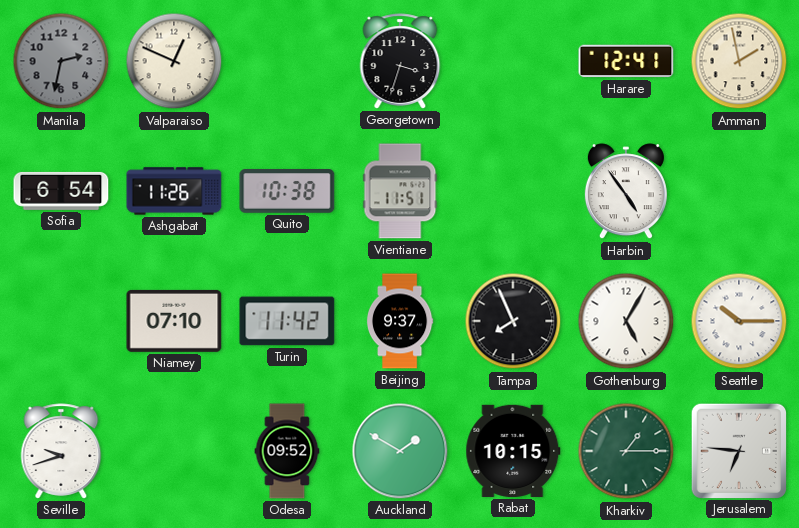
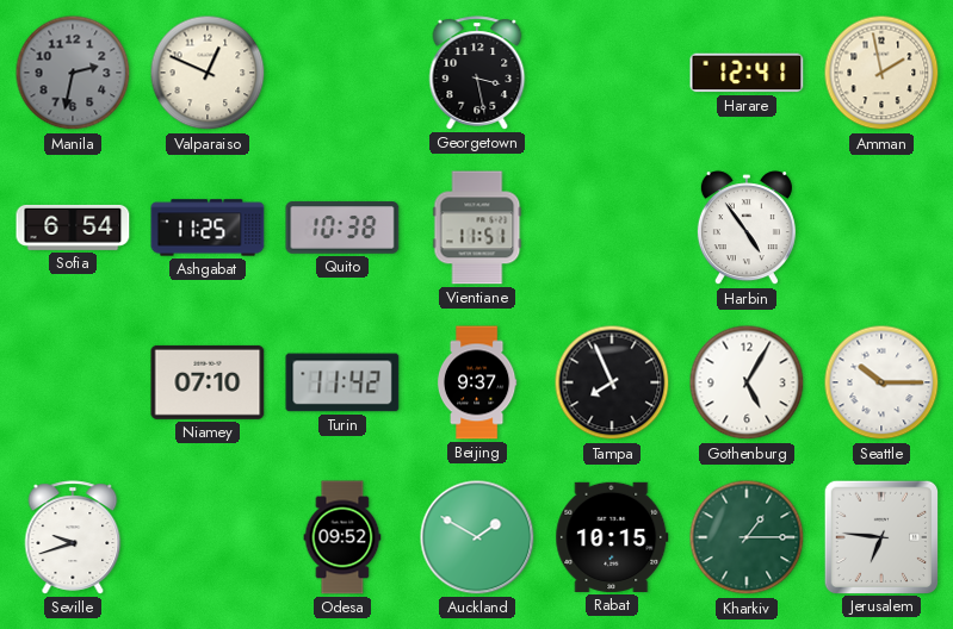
Georgetown: 3:33 -> 3:28 (477, 73)
Ashgabat: 11:26 -> 11:25 (208, 228)
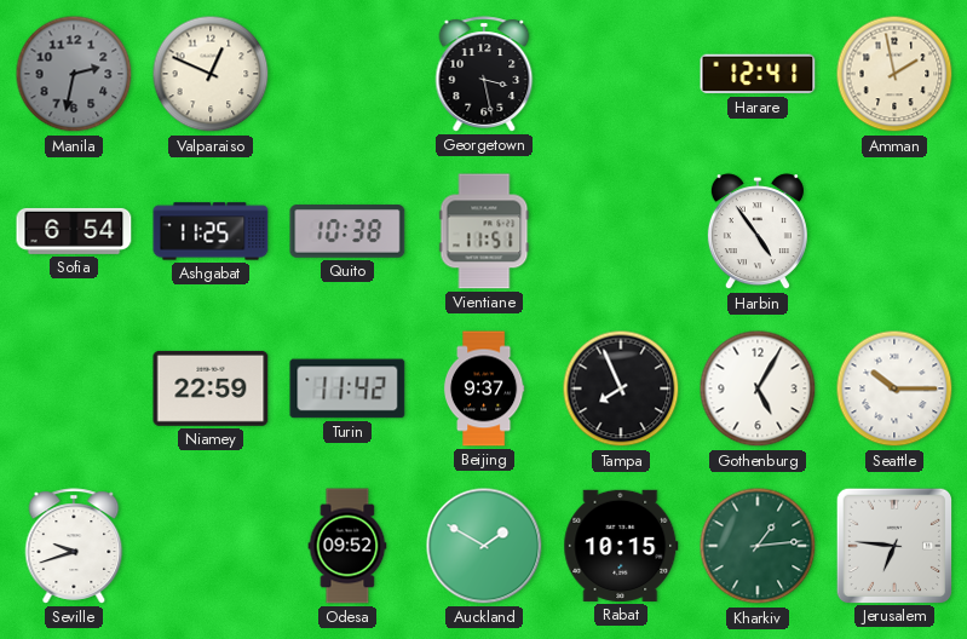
Niamey: 07:10 -> 22:59 (211, 388)
Kharkiv: 1:15 -> 1:14 (758, 546)
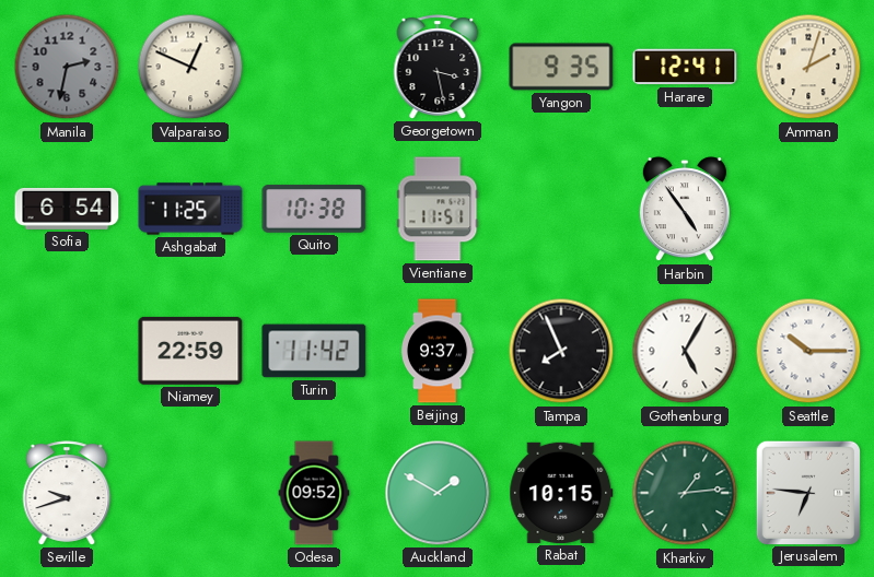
Yangon: none -> 9:35 (561, 67)
Amman: 1:58 -> 2:03 (808, 67)
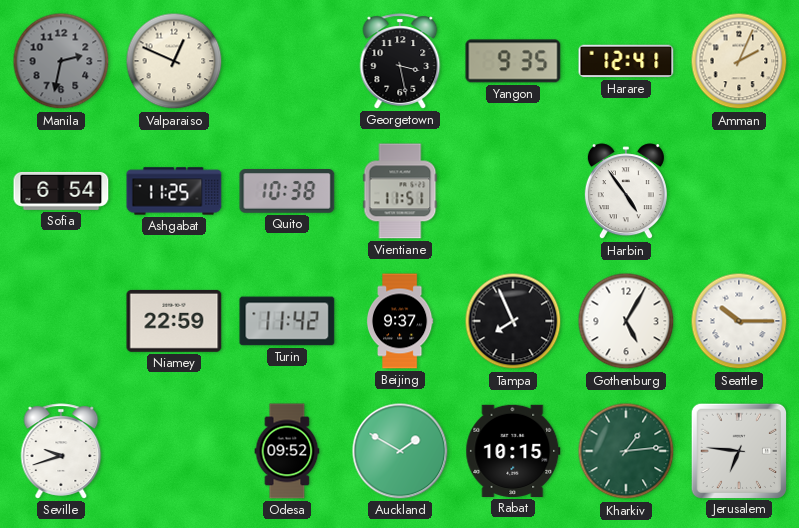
Amman: 2:03 -> 2:04 (739, 61)
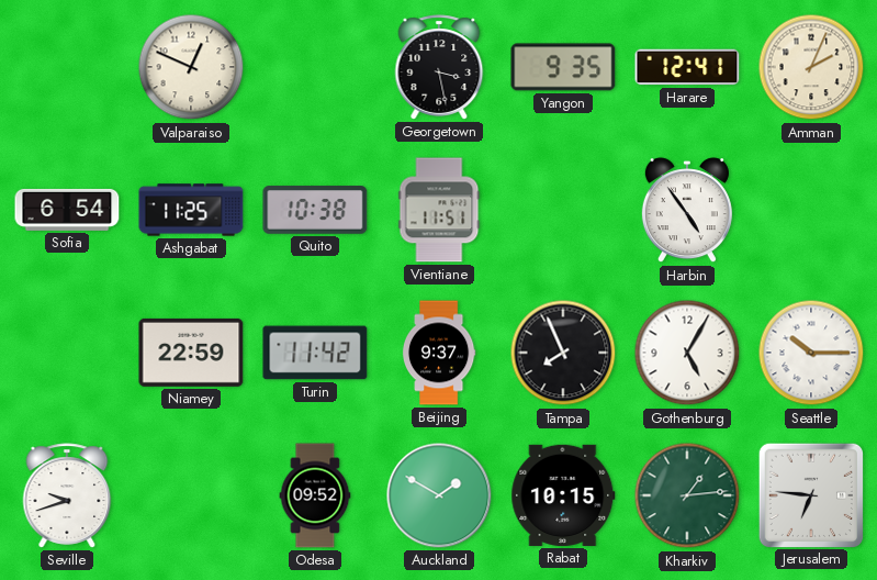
Manila: 2:32 -> none (61, 61)
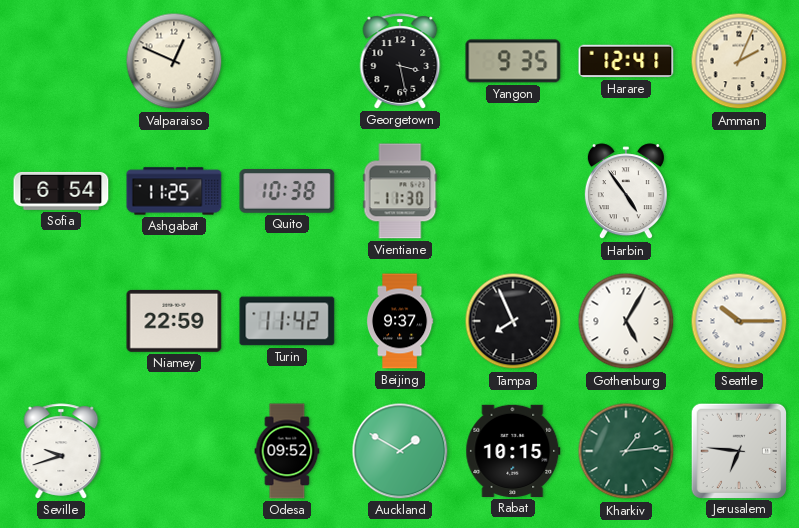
Vientiane: 11:51 -> 11:30 (400, 191)
